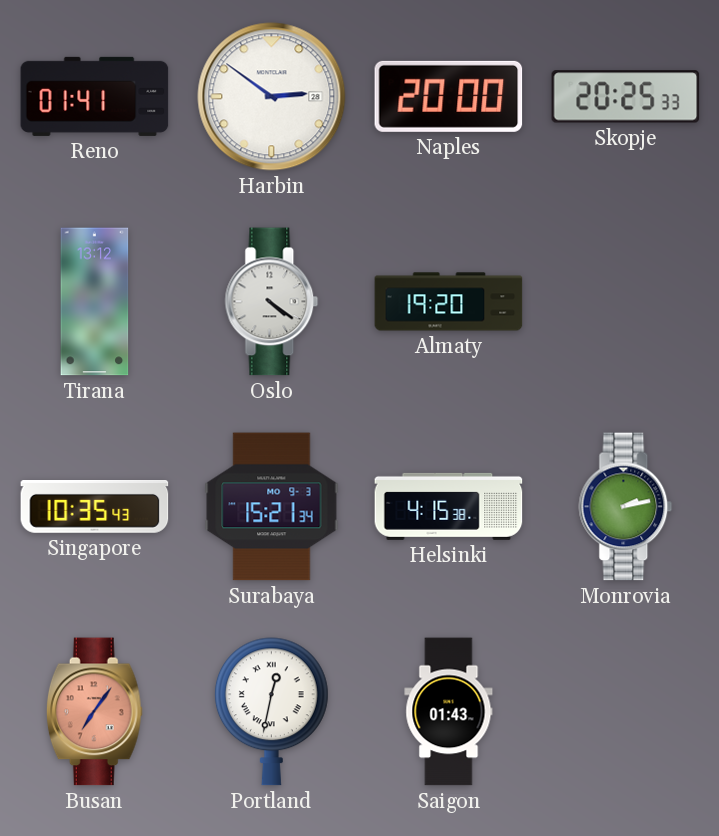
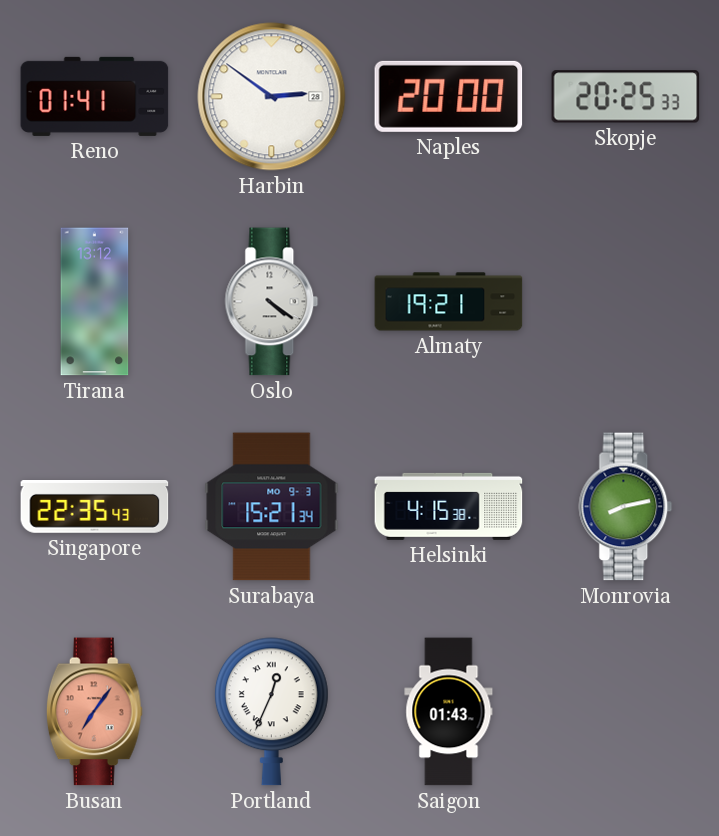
Almaty: 19:20 -> 19:21 (449, 302)
Singapore: 10:35 -> 22:35 (95, 507)
Monrovia: 2:13 -> 8:13 (626, 507)
Portland: 12:32 -> 12:34 (271, 712)
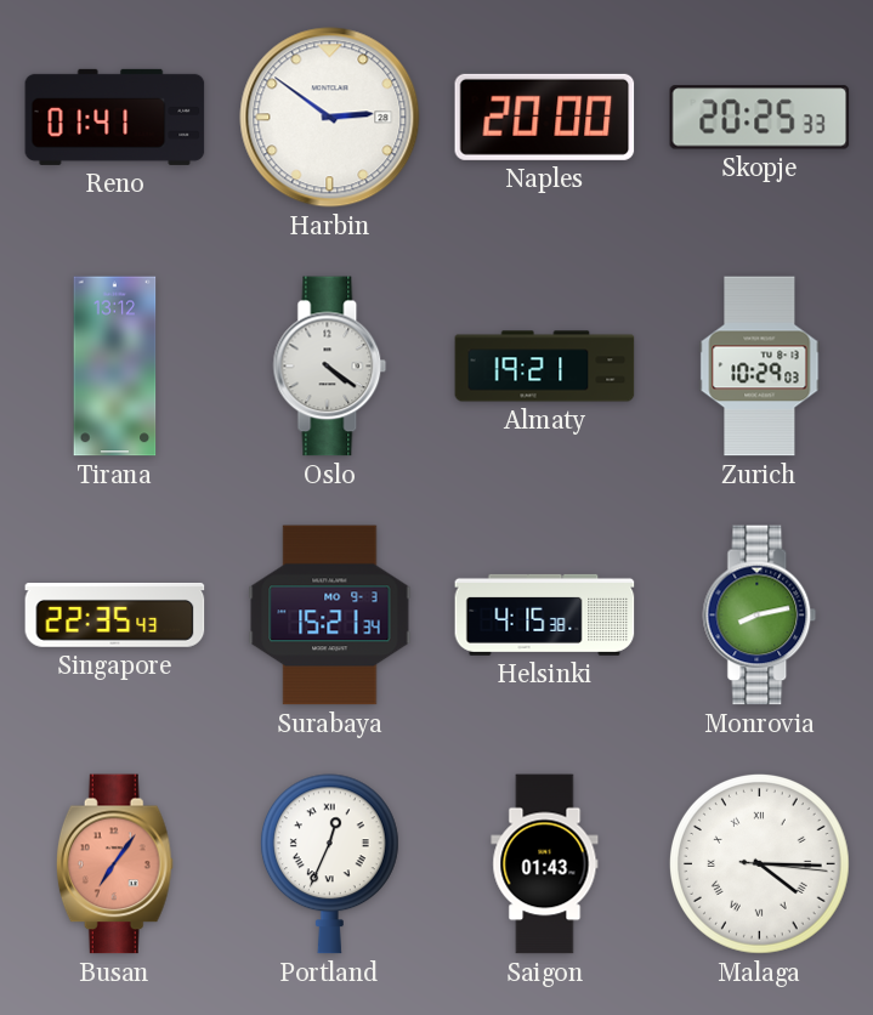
Zurich: none -> 10:29 (760, 367)
Malaga: none -> 4:15 (760, 864)
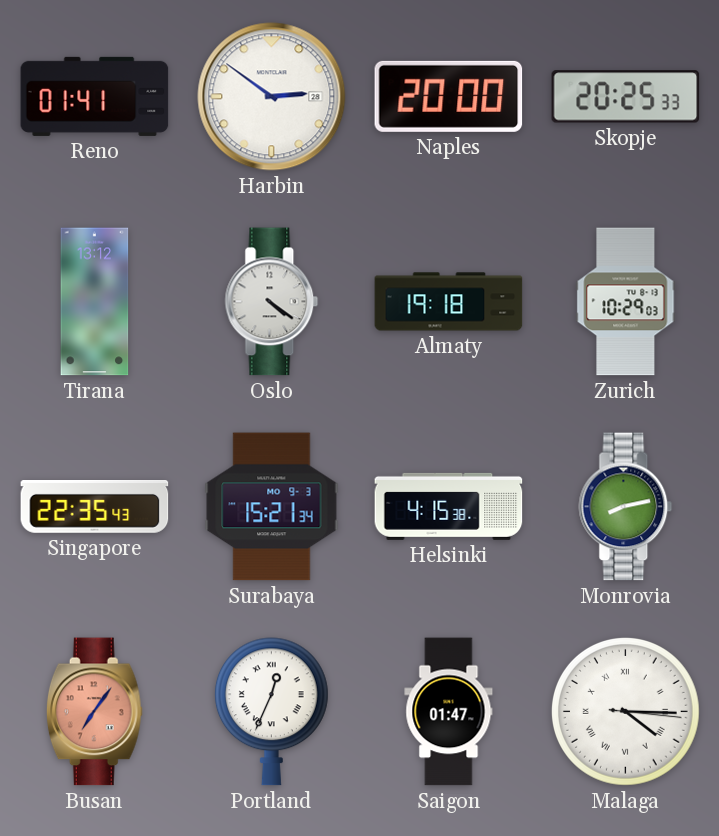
Almaty: 19:21 -> 19:18 (449, 302)
Saigon: 01:43 -> 01:47 (449, 712)
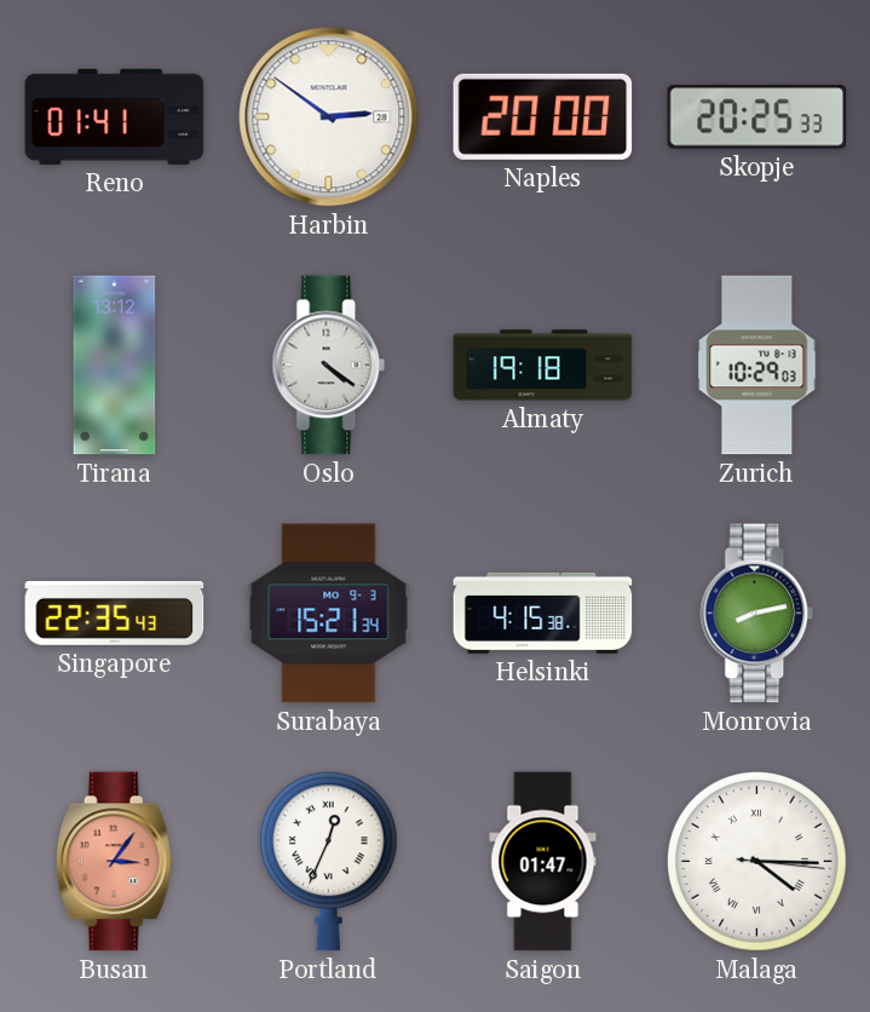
Busan: 7:06 -> 3:06 (114, 862)
